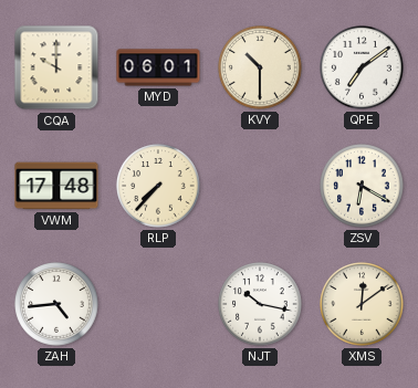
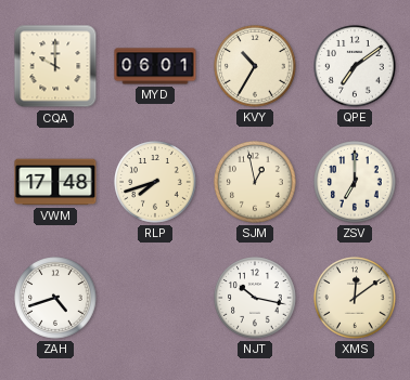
KVY: 10:30 -> 10:35 (255, 66)
RLP: 7:37 -> 7:42 (155, 182)
SJM: none -> 12:58 (255, 182)
ZSV: 6:20 -> 7:00 (355, 182)
ZAH: 4:44 -> 4:42 (55, 298)
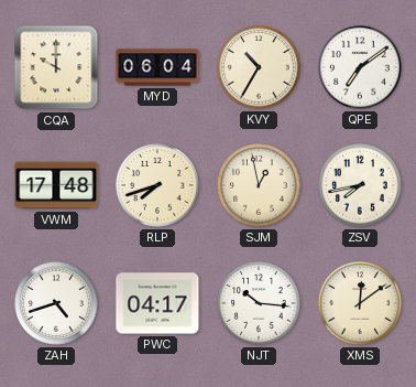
MYD: 06:01 -> 06:04 (157, 67)
ZSV: 7:00 -> 7:43 (360, 185)
PWC: none -> 04:17 (157, 303)
NJT: 10:17 -> 10:16 (259, 303)
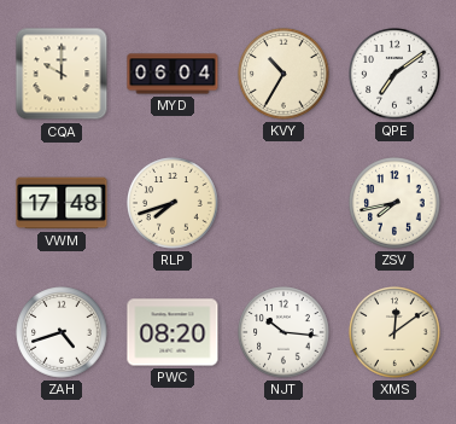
SJM: 12:58 -> none (259, 185)
PWC: 04:17 -> 08:20 (173, 332)
